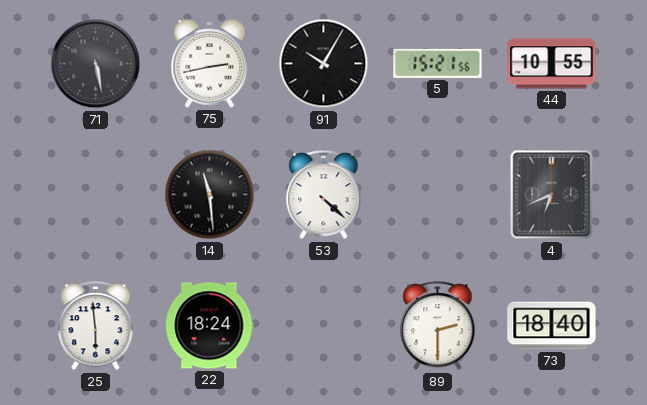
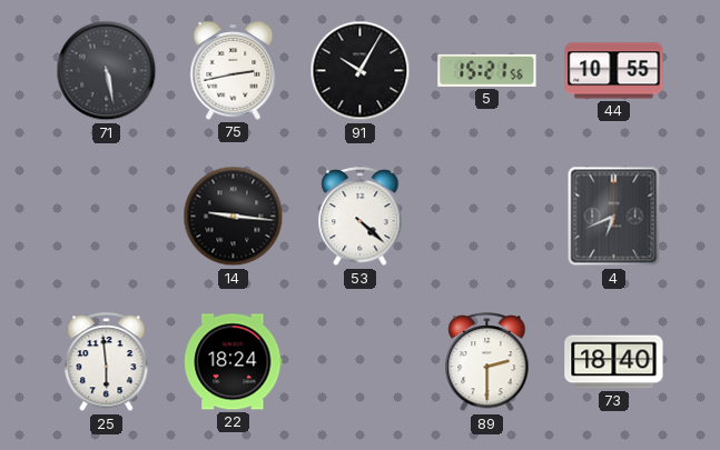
14: 11:29 -> 9:16 (234, 217)
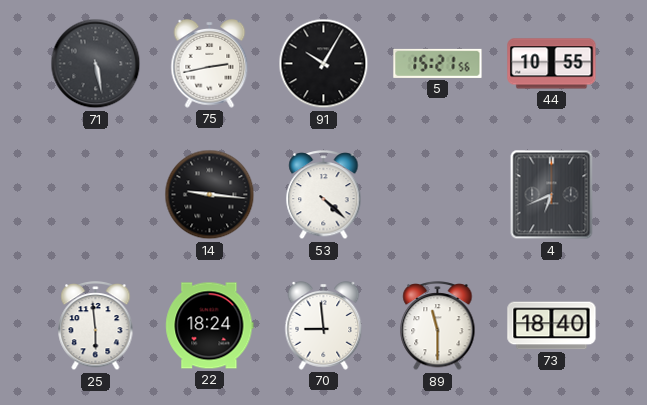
70: none -> 8:59 (324, 326)
89: 2:30 -> 11:30 (438, 327)
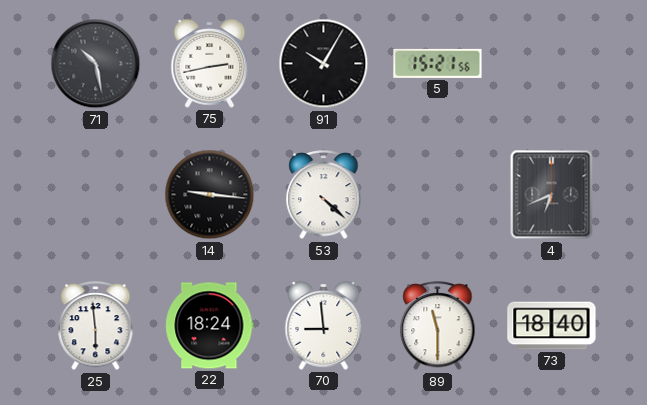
71: 5:28 -> 10:28 (96, 64)
44: 10:55 -> none (552, 64)
